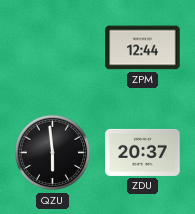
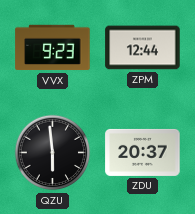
VVX: none -> 9:23 (53, 48)
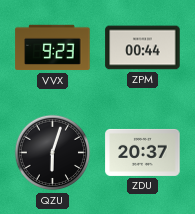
ZPM: 12:44 -> 00:44 (143, 48)
QZU: 5:59 -> 6:03 (53, 153)
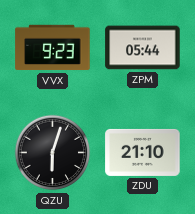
ZPM: 00:44 -> 05:44 (143, 48)
ZDU: 20:37 -> 21:10 (143, 152)
